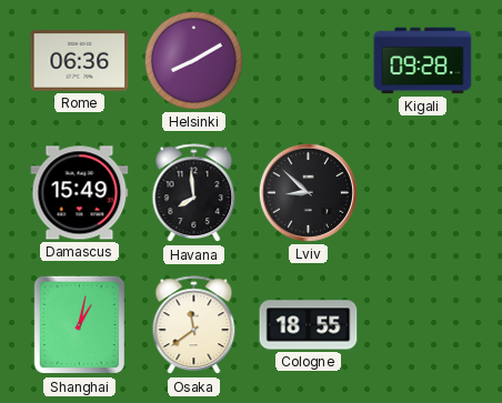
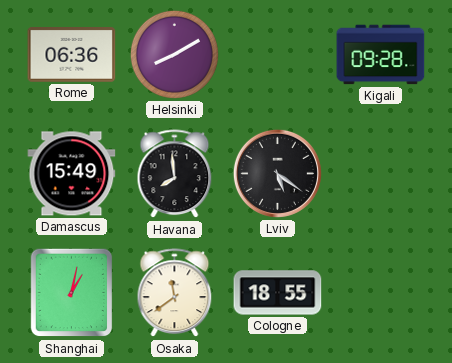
Lviv: 8:52 -> 5:21 (277, 173)
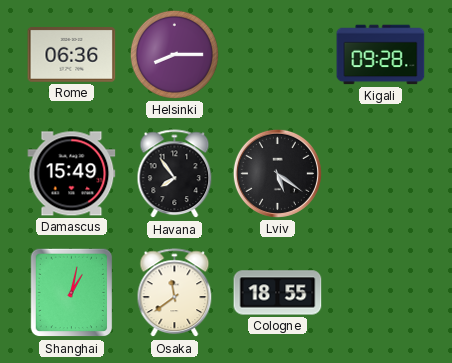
Helsinki: 8:10 -> 8:15 (174, 54)
Havana: 7:59 -> 7:54 (175, 174)
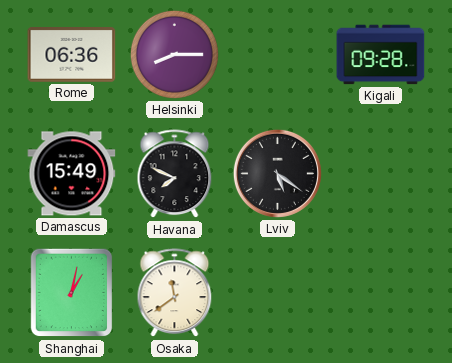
Havana: 7:54 -> 7:49 (175, 174)
Cologne: 18:55 -> none (278, 293)
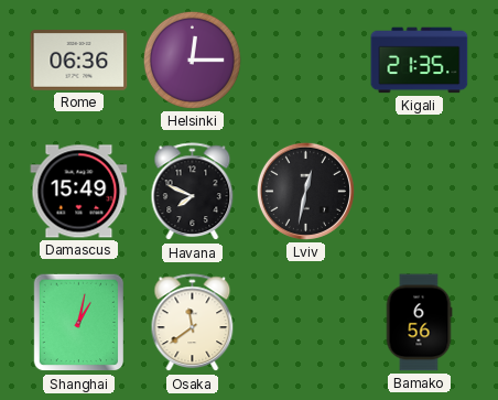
Helsinki: 8:15 -> 12:15 (192, 60)
Kigali: 09:28 -> 21:35 (420, 61)
Lviv: 5:21 -> 12:32 (305, 191)
Bamako: none -> 6:56 (419, 323)
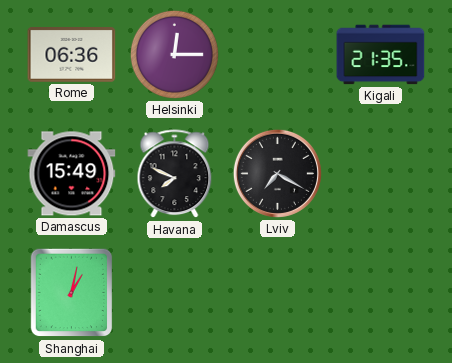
Lviv: 12:32 -> 7:20 (277, 173)
Osaka: 11:39 -> none (193, 323)
Bamako: 6:56 -> none (419, 323)
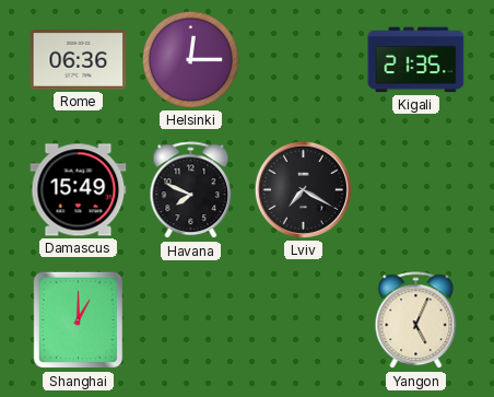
Shanghai: 1:02 -> 1:00 (79, 320)
Yangon: none -> 5:04 (416, 320)
